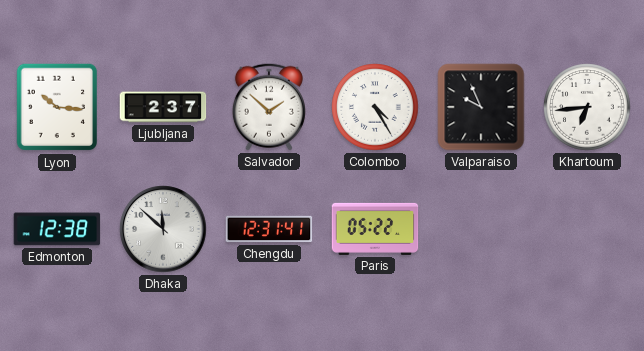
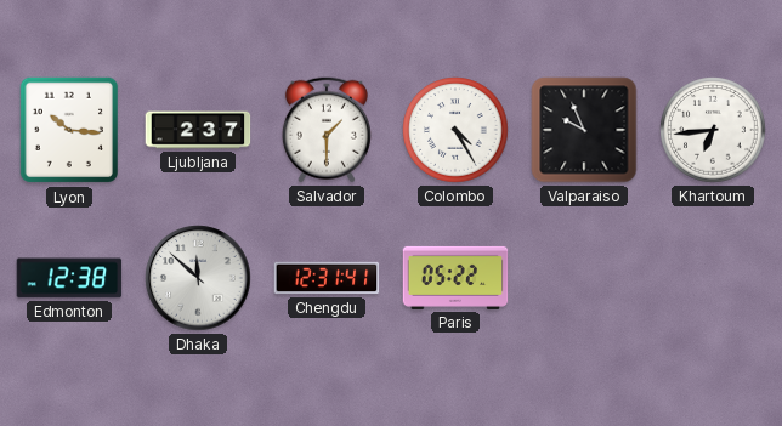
Salvador: 1:52 -> 1:30 (327, 130)
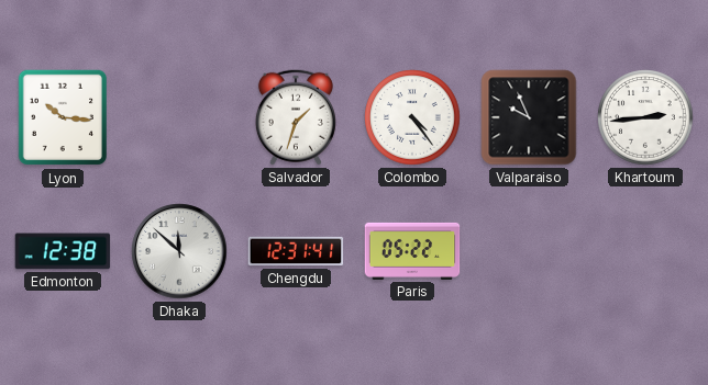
Ljubljana: 2:37 -> none (198, 130)
Salvador: 1:30 -> 1:33 (296, 117)
Colombo: 4:25 -> 4:24 (412, 117)
Khartoum: 6:44 -> 2:44 (645, 117)
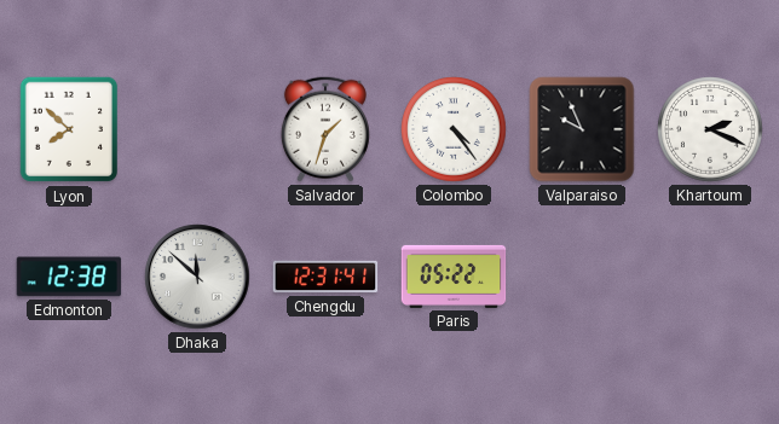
Lyon: 10:16 -> 7:52 (68, 129)
Khartoum: 2:44 -> 2:19 (710, 129)
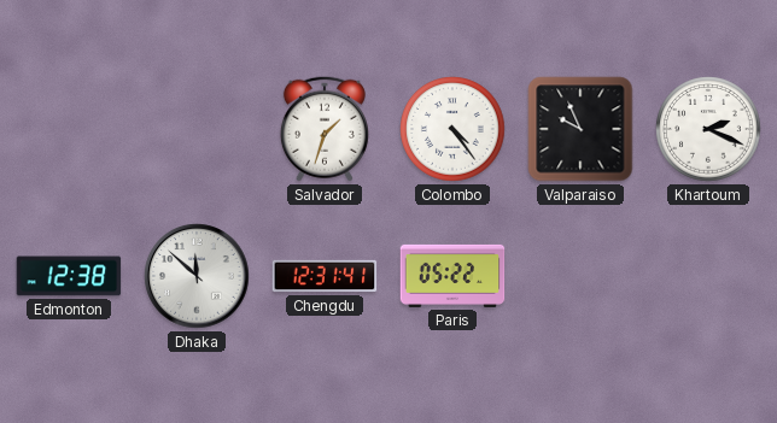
Lyon: 7:52 -> none (68, 129)
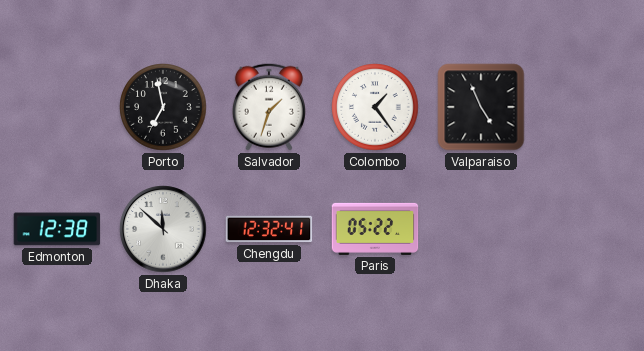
Porto: none -> 6:58 (163, 107)
Colombo: 4:24 -> 1:24 (375, 107)
Valparaiso: 9:56 -> 4:56 (481, 107)
Khartoum: 2:19 -> none (708, 129)
Chengdu: 12:31 -> 12:32 (269, 229)
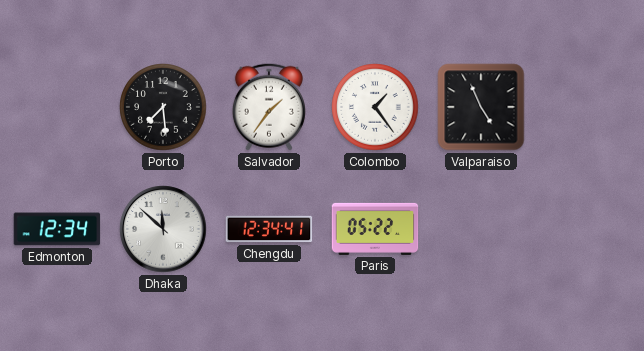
Porto: 6:58 -> 7:29 (163, 107)
Salvador: 1:33 -> 1:36 (269, 107)
Edmonton: 12:38 -> 12:34 (57, 229)
Chengdu: 12:32 -> 12:34 (269, 229)
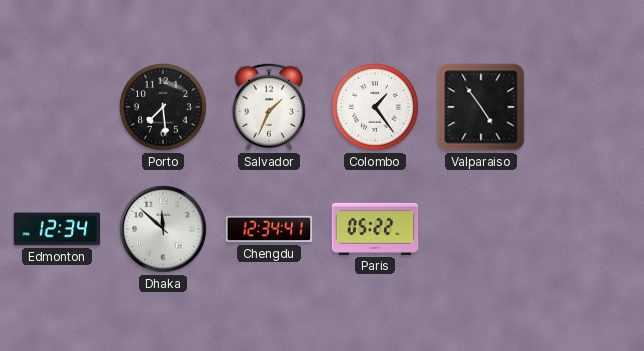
Salvador: 1:36 -> 1:34 (269, 107)
Valparaiso: 4:56 -> 4:54 (481, 107)
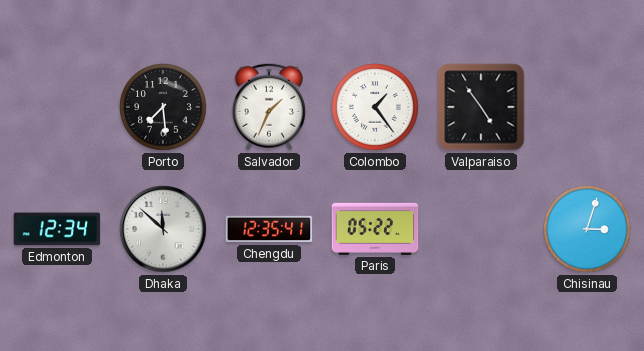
Chengdu: 12:34 -> 12:35 (269, 229)
Chisinau: none -> 3:03 (587, 229)
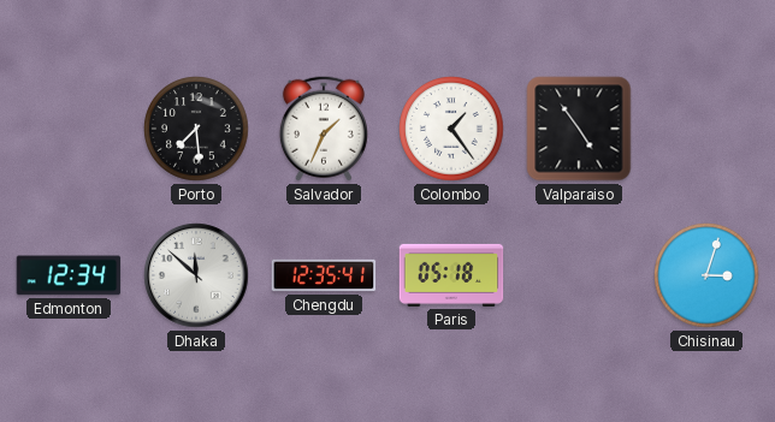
Paris: 05:22 -> 05:18 (451, 275)
